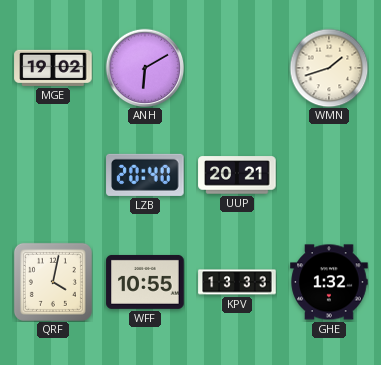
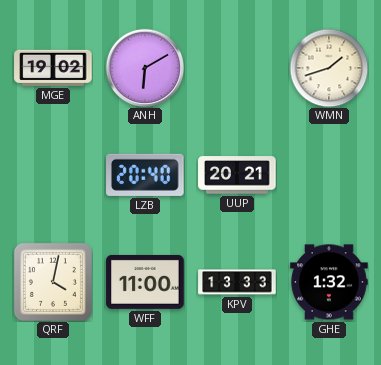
WFF: 10:55 -> 11:00 (145, 282)
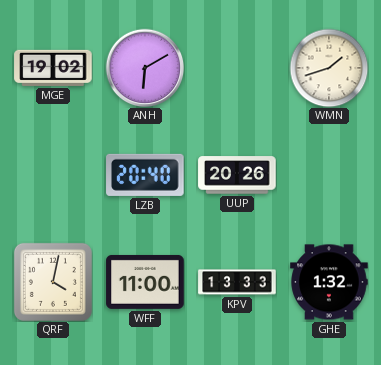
UUP: 20:21 -> 20:26 (237, 175)
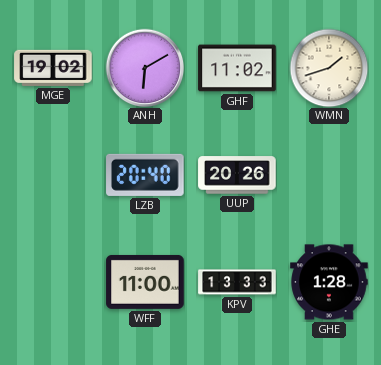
GHF: none -> 11:02 (237, 68)
QRF: 4:02 -> none (53, 282)
GHE: 1:32 -> 1:28 (329, 282)
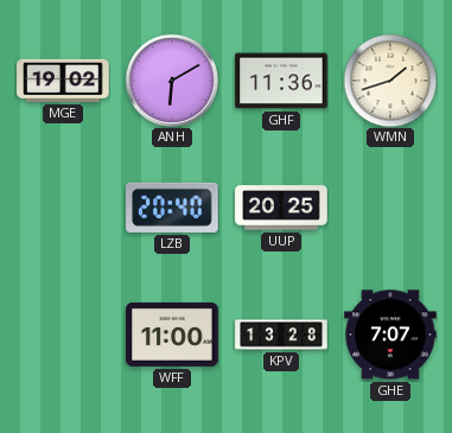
GHF: 11:02 -> 11:36 (281, 81)
UUP: 20:26 -> 20:25 (281, 208)
KPV: 13:33 -> 13:28 (281, 335)
GHE: 1:28 -> 7:07 (390, 335)
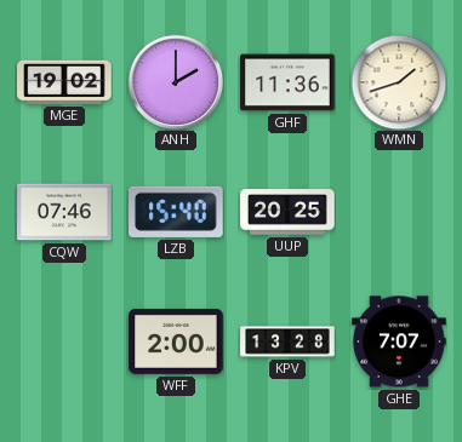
ANH: 6:10 -> 2:00 (176, 82)
CQW: none -> 07:46 (64, 212)
LZB: 20:40 -> 15:40 (176, 212)
WFF: 11:00 -> 2:00 (176, 341)
